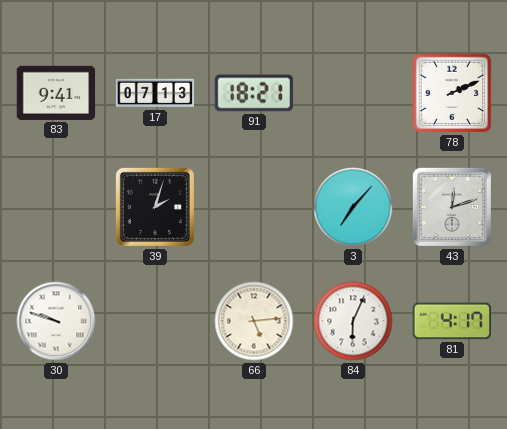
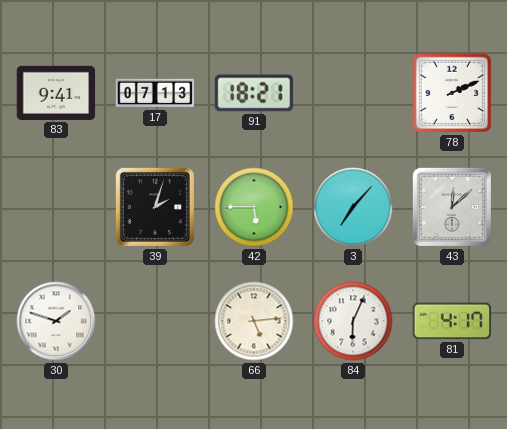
42: none -> 5:45 (254, 207)
43: 12:12 -> 12:08 (452, 207)
30: 9:48 -> 1:48 (56, 321)
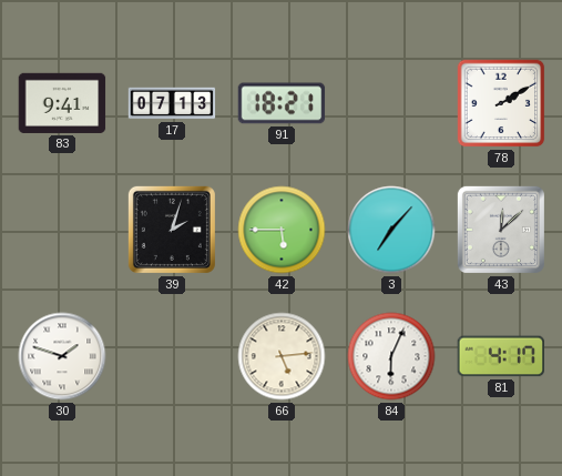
78: 2:11 -> 2:10 (501, 103)
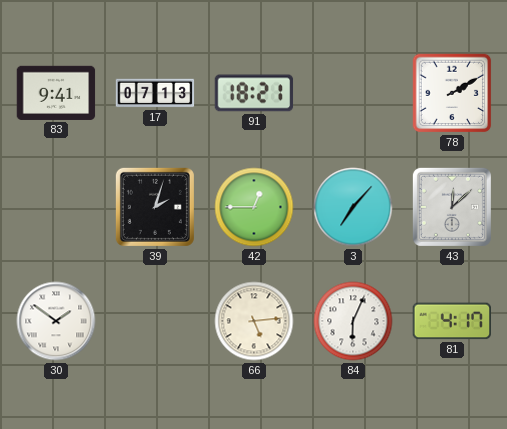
42: 5:45 -> 12:45 (254, 207)
30: 1:48 -> 1:51 (56, 321)
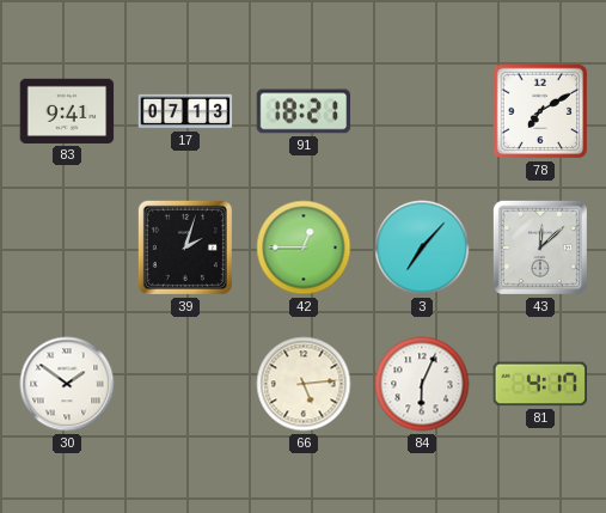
78: 2:10 -> 7:10 (540, 111)
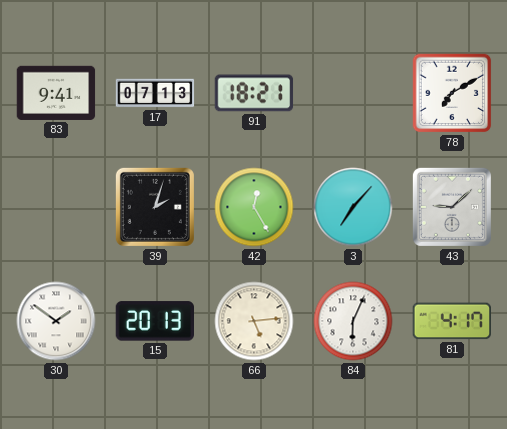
42: 12:45 -> 12:25 (254, 207)
43: 12:08 -> 9:08 (452, 207)
15: none -> 20:13 (154, 321)
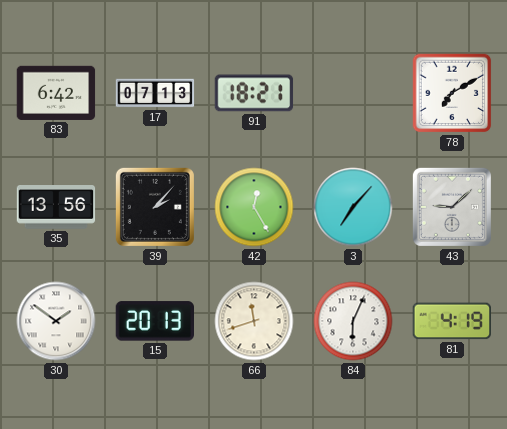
83: 9:41 -> 6:42 (56, 93)
35: none -> 13:56 (56, 207)
39: 2:03 -> 2:07 (155, 207)
66: 5:14 -> 11:42 (254, 321)
81: 4:17 -> 4:19 (451, 321)
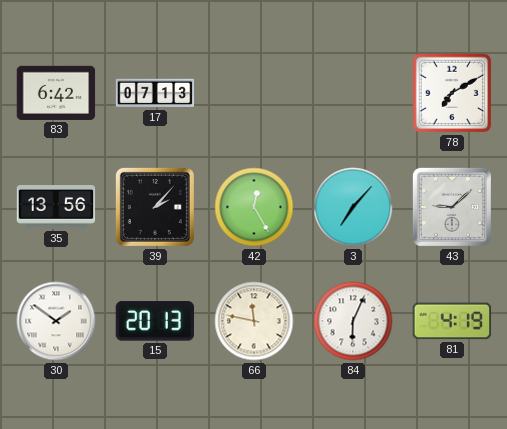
91: 18:21 -> none (254, 93)
66: 11:42 -> 11:47 (254, 321)
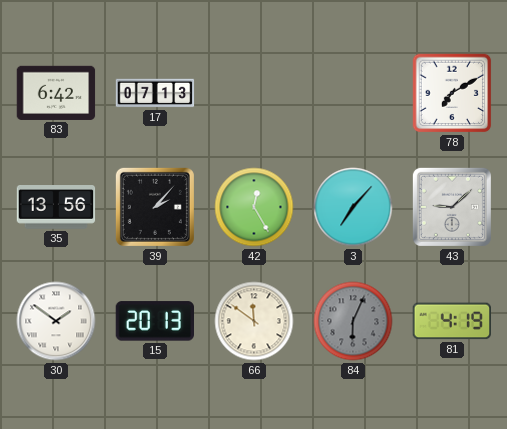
66: 11:47 -> 11:51 (254, 321)
84 dial: white -> grey (353, 321)
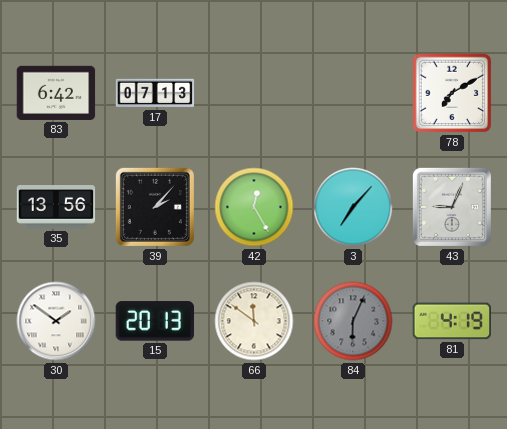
43: 9:08 -> 9:04 (452, 207)
